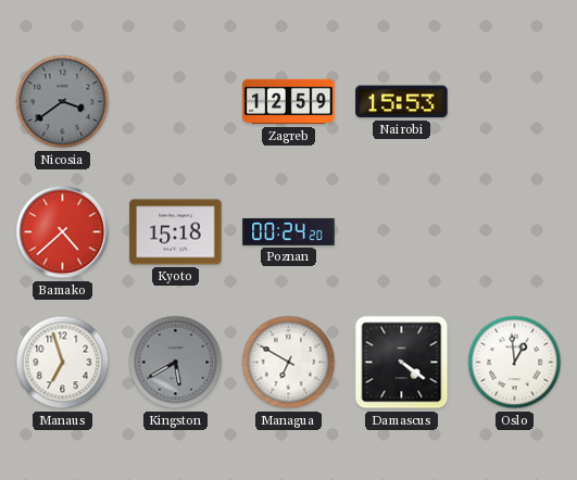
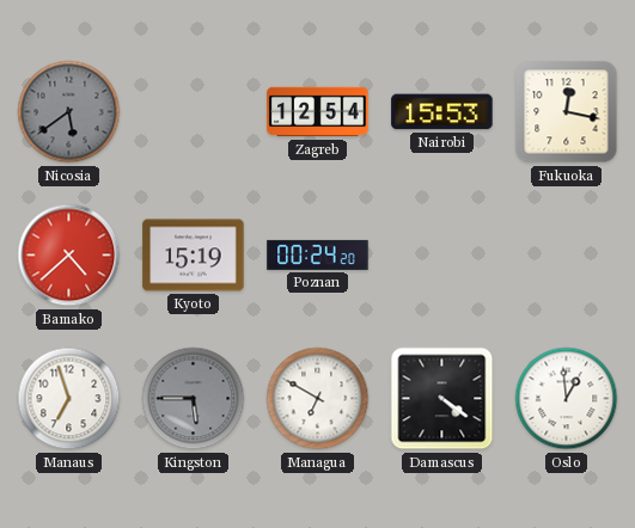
Nicosia: 3:39 -> 5:39 (69, 112)
Zagreb: 12:59 -> 12:54 (318, 112)
Fukuoka: none -> 12:17 (567, 112)
Kyoto: 15:18 -> 15:19 (194, 256)
Kingston: 5:40 -> 5:45 (194, 399)
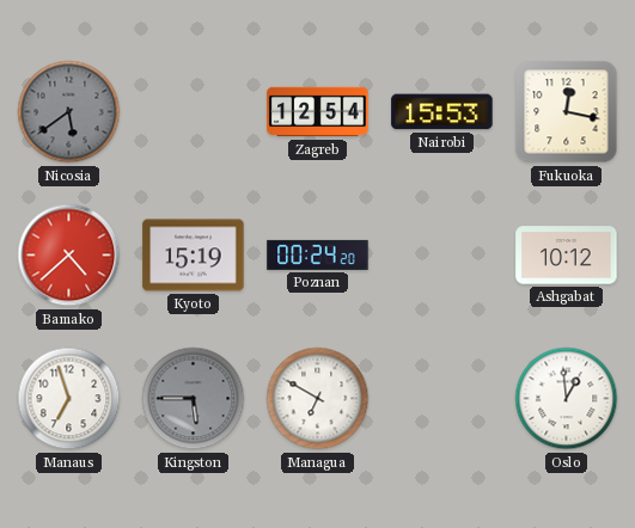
Ashgabat: none -> 10:12 (567, 256)
Damascus: 4:21 -> none (442, 399)
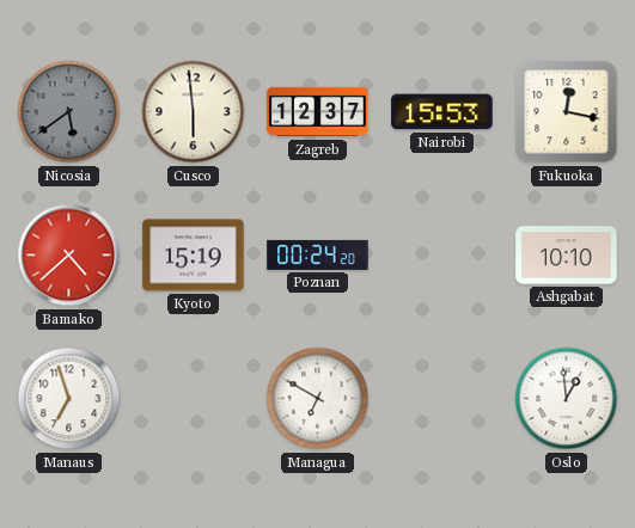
Cusco: none -> 5:59 (194, 112)
Zagreb: 12:54 -> 12:37 (318, 112)
Ashgabat: 10:12 -> 10:10 (567, 256)
Kingston: 5:45 -> none (194, 399)
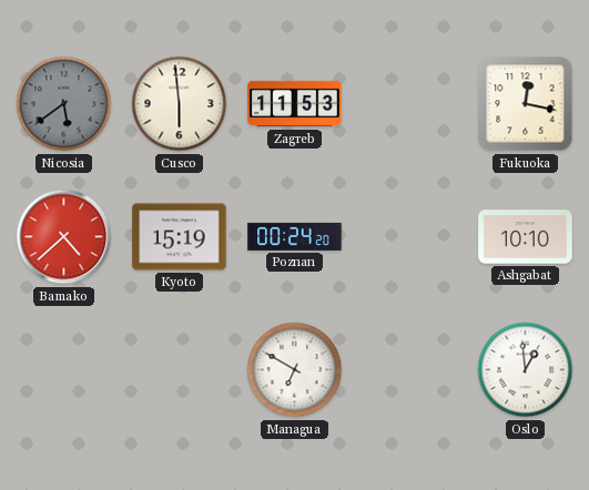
Zagreb: 12:37 -> 11:53 (295, 104)
Nairobi: 15:53 -> none (442, 112)
Manaus: 6:57 -> none (69, 399)
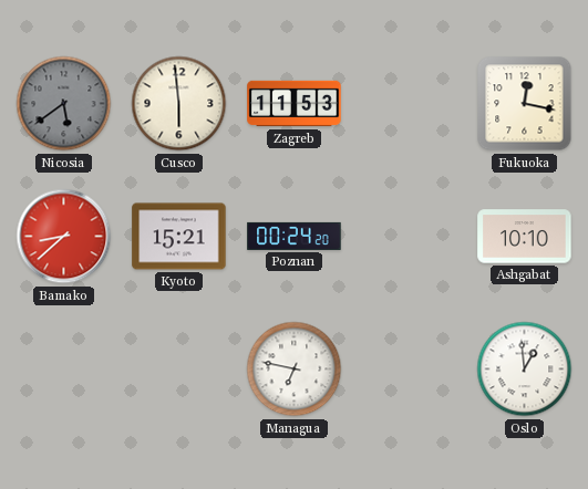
Bamako: 4:38 -> 8:38 (64, 237)
Kyoto: 15:19 -> 15:21 (179, 237)
Managua: 6:50 -> 6:47 (295, 370)
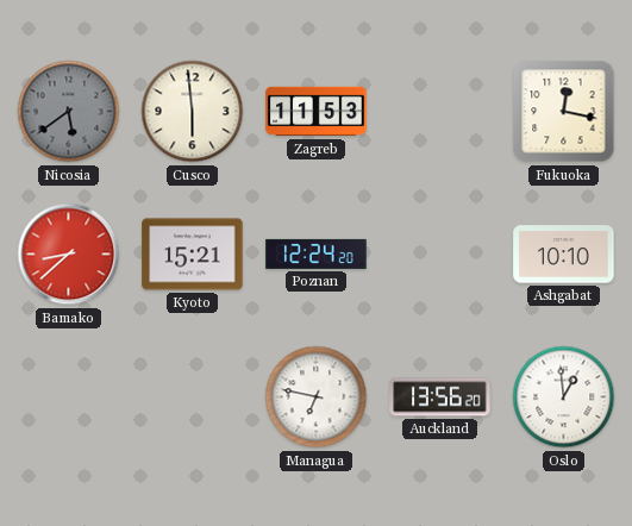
Poznan: 00:24 -> 12:24 (317, 253)
Auckland: none -> 13:56 (440, 397)
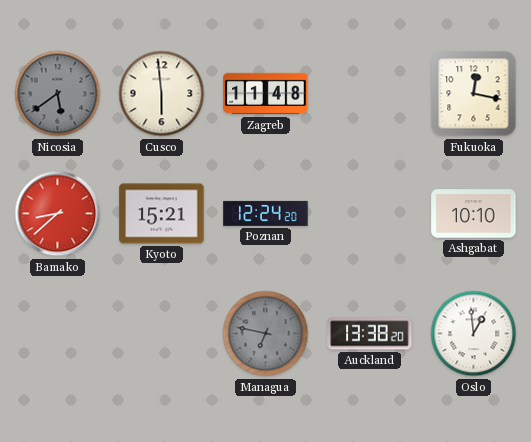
Zagreb: 11:53 -> 11:48 (266, 94)
Managua dial: white -> grey (266, 334)
Auckland: 13:56 -> 13:38 (370, 334)
